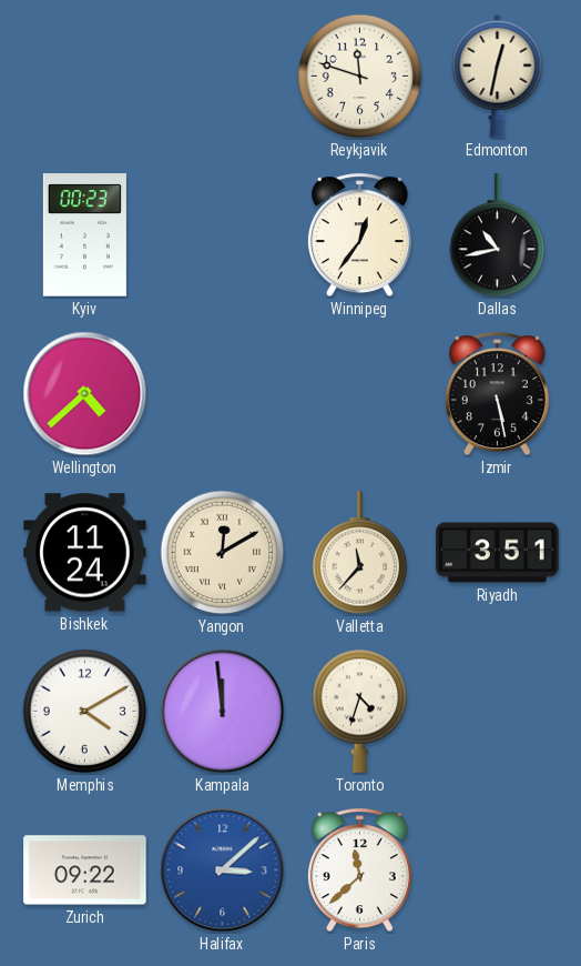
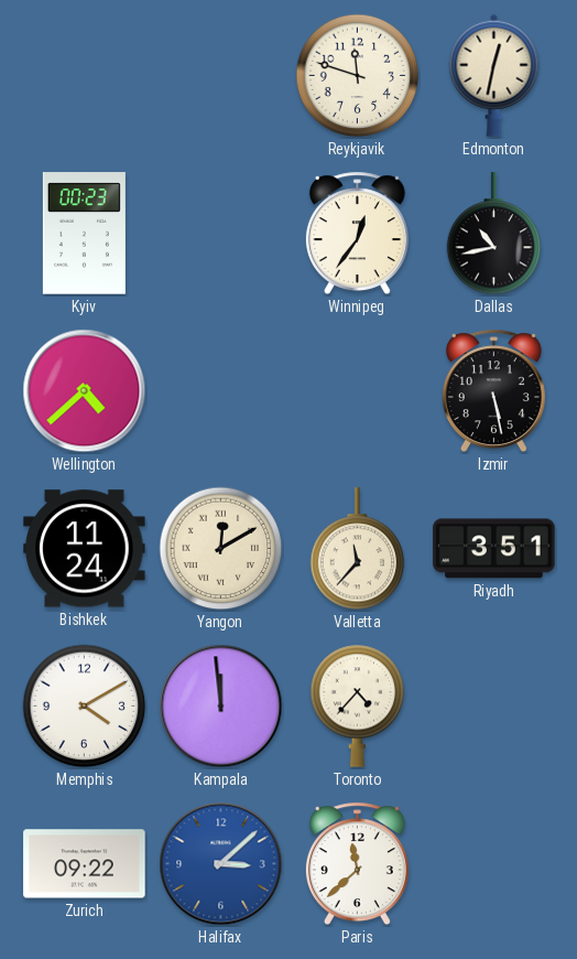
Toronto: 4:33 -> 4:37 (358, 705)
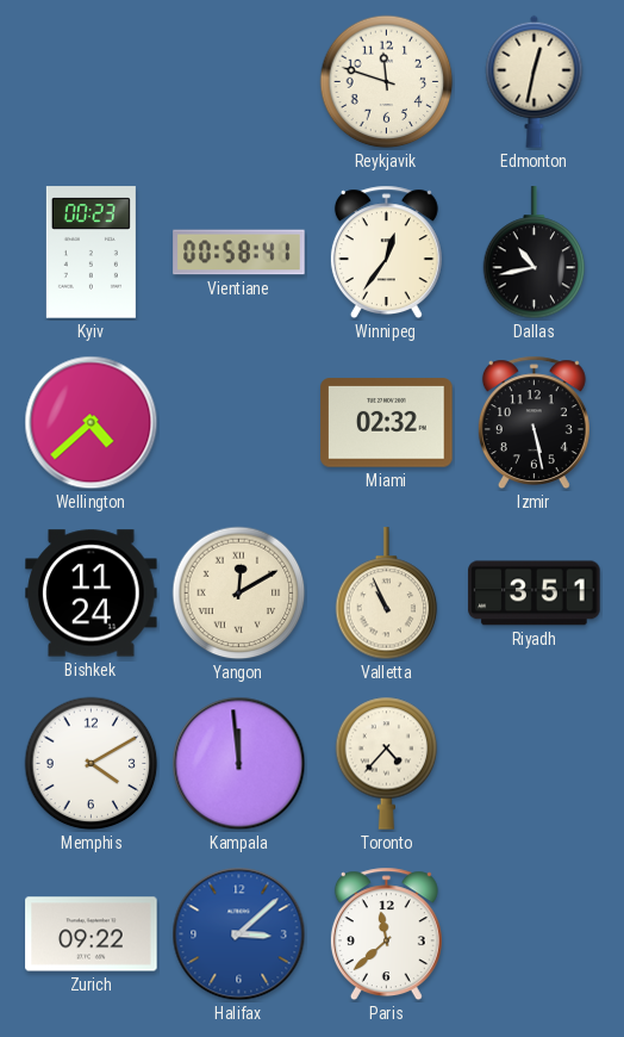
Vientiane: none -> 00:58 (239, 253)
Miami: none -> 02:32 (387, 423)
Valletta: 11:37 -> 10:56 (387, 594)
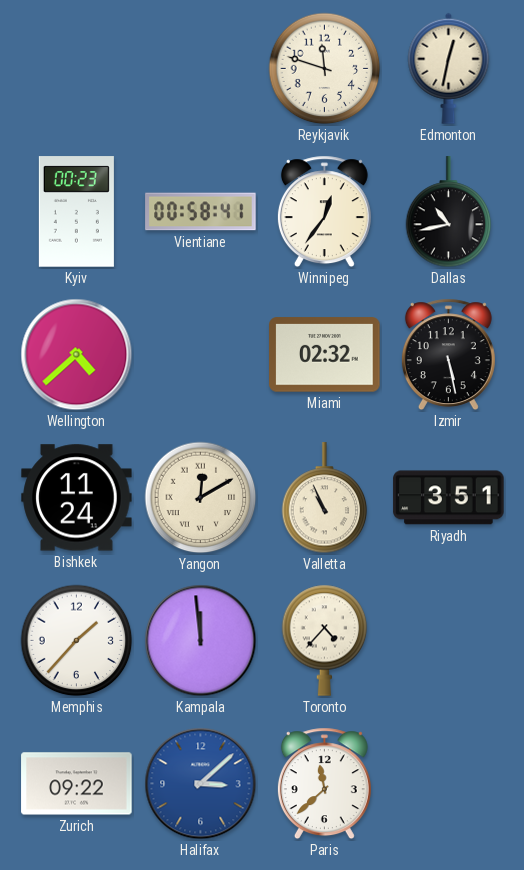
Memphis: 4:10 -> 1:37 (77, 641)
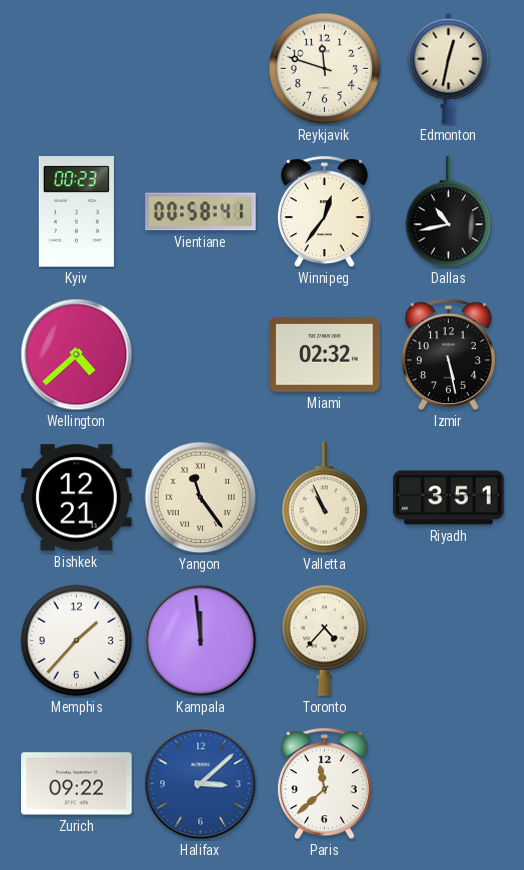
Bishkek: 11:24 -> 12:21 (77, 498)
Yangon: 12:10 -> 11:24 (201, 498)
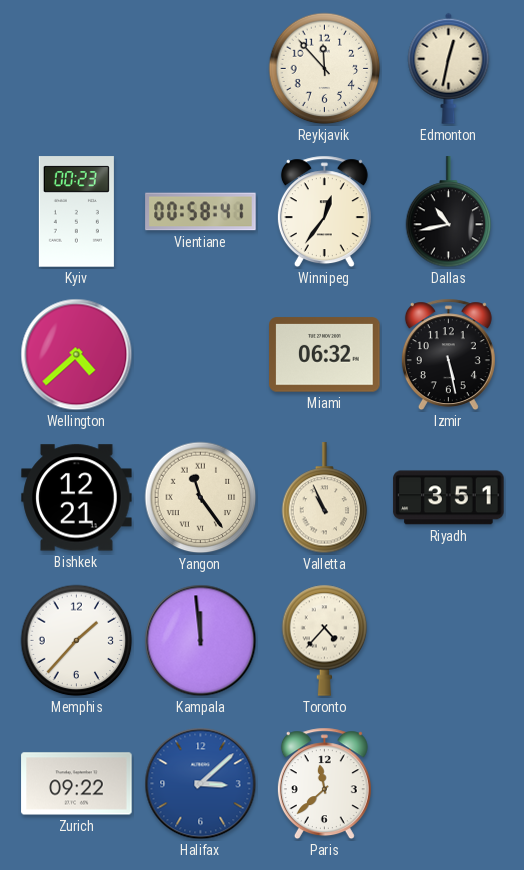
Reykjavik: 11:48 -> 11:53 (325, 69)
Miami: 02:32 -> 06:32 (325, 355)
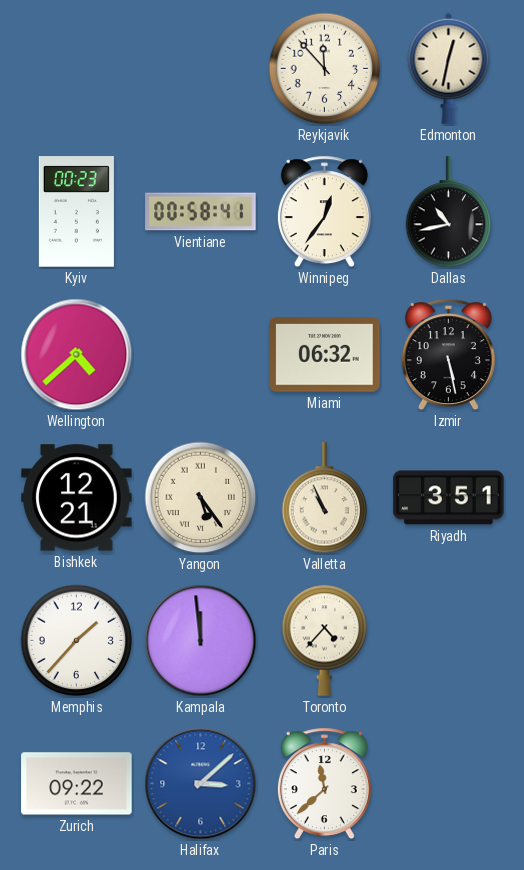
Yangon: 11:24 -> 5:24 (201, 498)
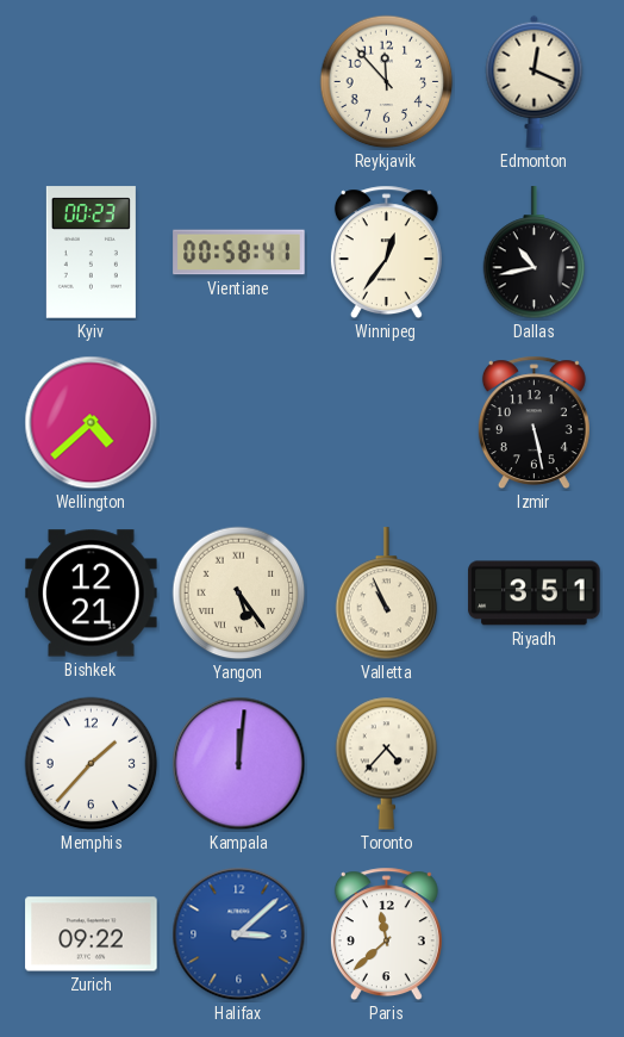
Edmonton: 12:32 -> 12:19 (535, 81)
Miami: 06:32 -> none (325, 355)
Kampala: 11:59 -> 12:01 (239, 764)
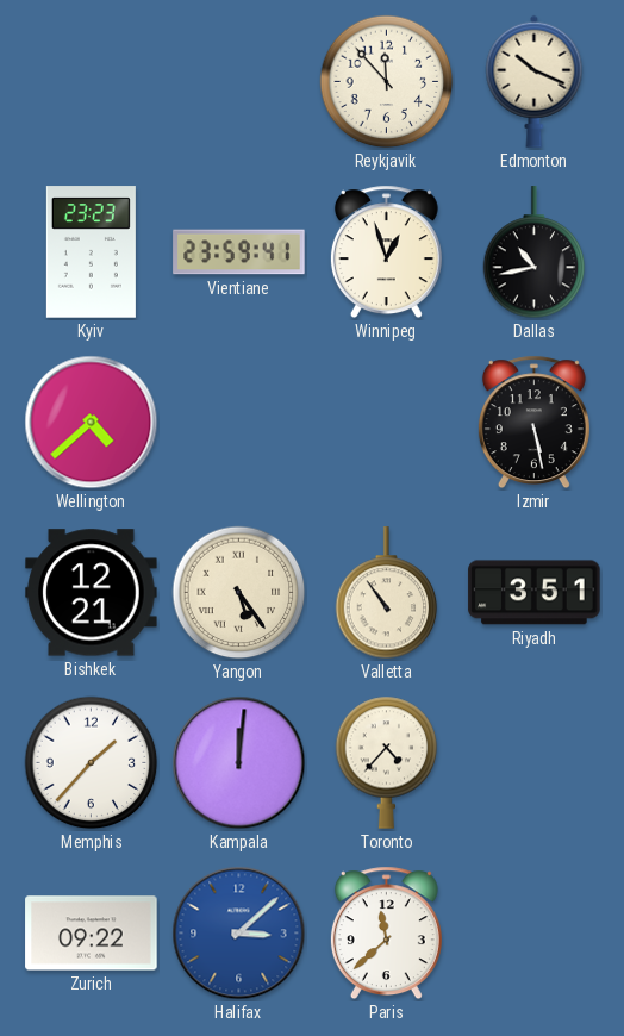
Edmonton: 12:19 -> 10:19 (535, 81)
Kyiv: 00:23 -> 23:23 (91, 252)
Vientiane: 00:58 -> 23:59 (239, 252)
Winnipeg: 12:36 -> 12:57 (386, 252)
Valletta: 10:56 -> 10:54 (387, 593)
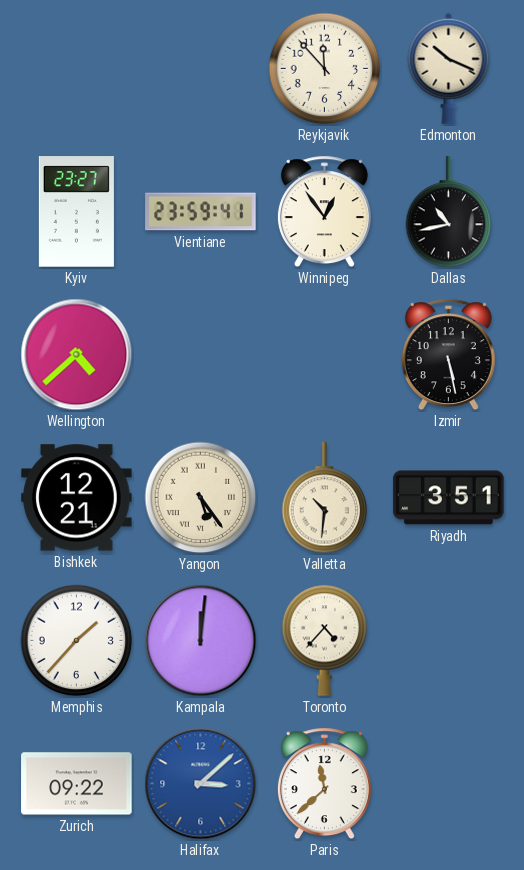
Kyiv: 23:23 -> 23:27 (76, 212)
Winnipeg: 12:57 -> 12:54 (324, 212)
Valletta: 10:54 -> 10:31 (325, 498)
